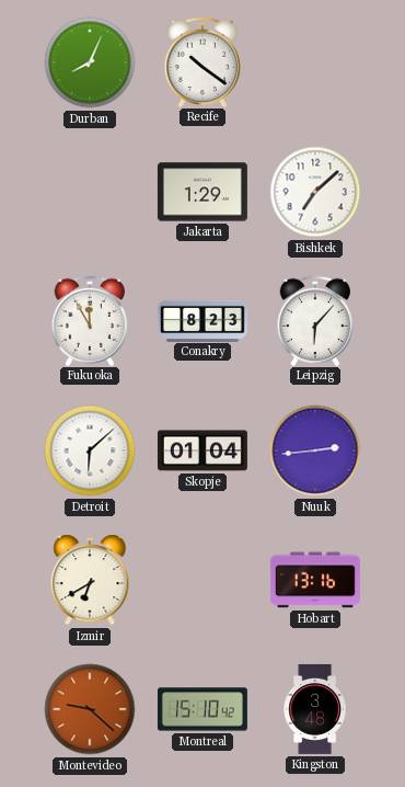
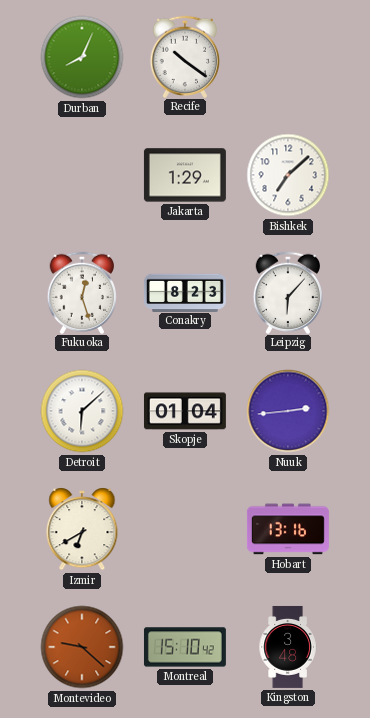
Fukuoka: 11:55 -> 12:27 (81, 292)
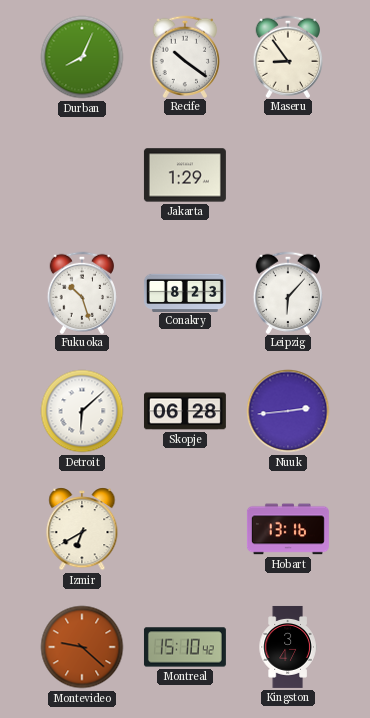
Maseru: none -> 8:54 (287, 56)
Bishkek: 7:08 -> none (288, 175)
Fukuoka: 12:27 -> 10:27 (81, 292)
Skopje: 01:04 -> 06:28 (185, 411)
Kingston: 3:48 -> 3:47 (288, 647)
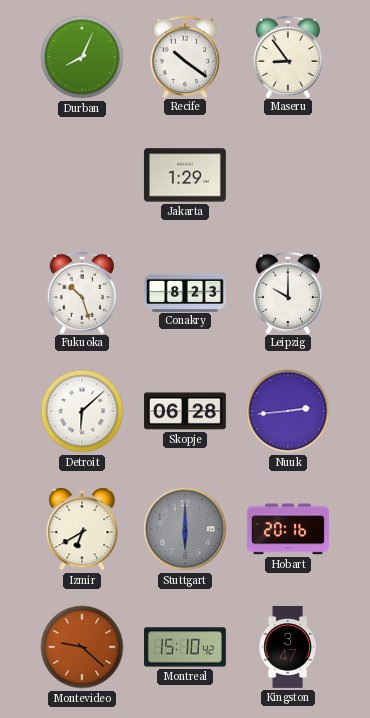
Leipzig: 6:07 -> 10:00 (287, 292)
Stuttgart: none -> 6:00 (185, 529)
Hobart: 13:16 -> 20:16 (288, 529)
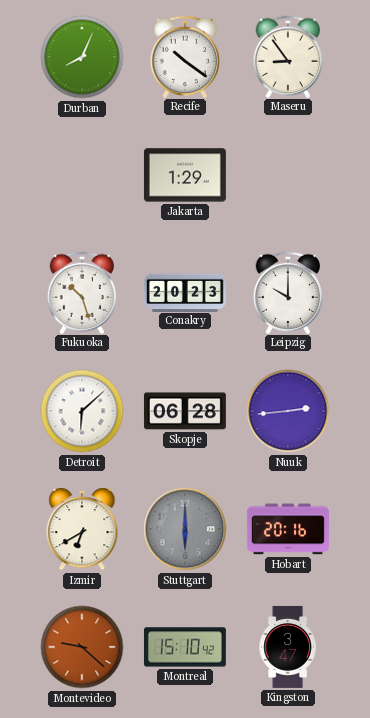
Conakry: 8:23 -> 20:23 (185, 292)
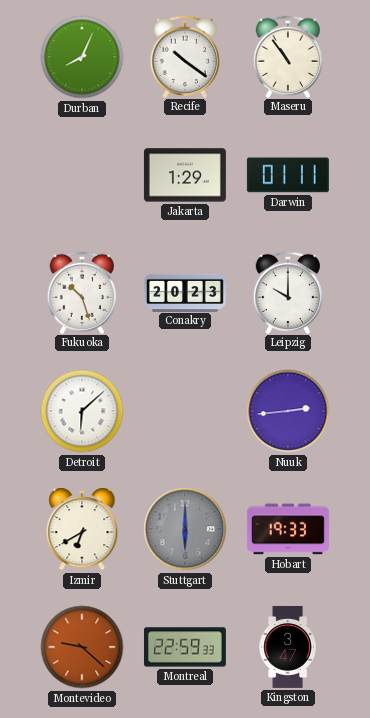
Maseru: 8:54 -> 10:54 (287, 56)
Darwin: none -> 01:11 (288, 175)
Skopje: 06:28 -> none (185, 411)
Hobart: 20:16 -> 19:33 (288, 529)
Montreal: 15:10 -> 22:59 (185, 647)
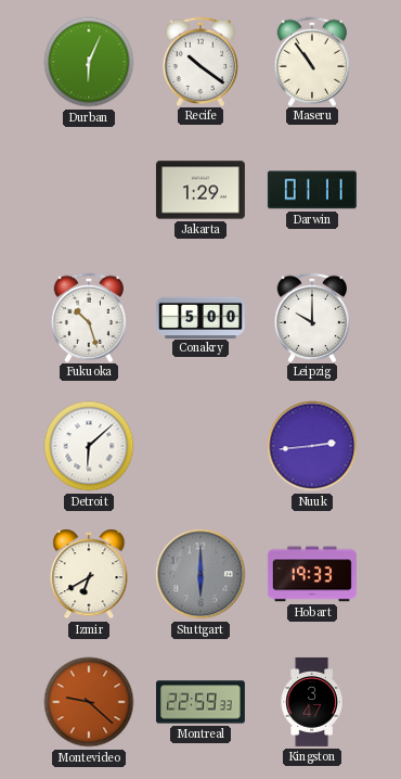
Durban: 8:04 -> 6:04 (89, 62)
Conakry: 20:23 -> 5:00 (200, 317)
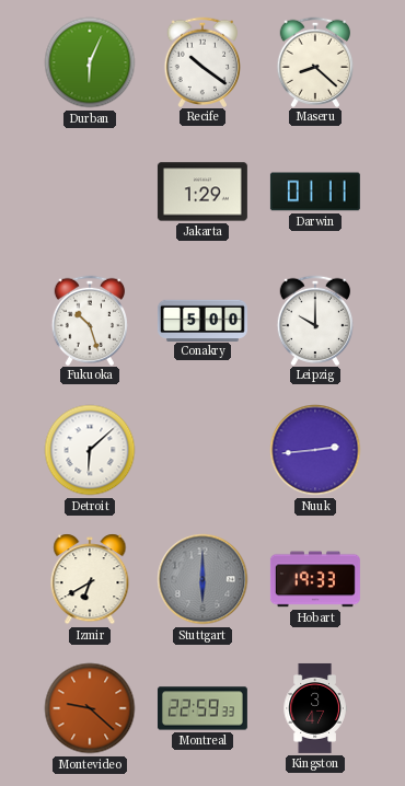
Maseru: 10:54 -> 8:22 (314, 61)
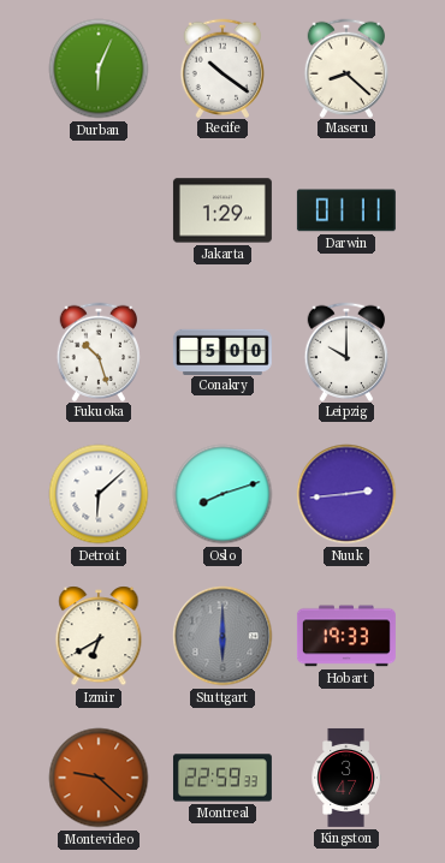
Oslo: none -> 8:12 (222, 494)
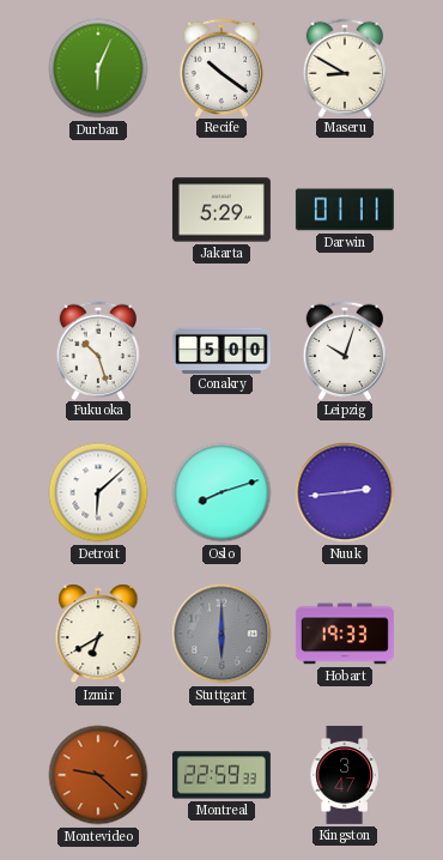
Maseru: 8:22 -> 8:50 (344, 67)
Jakarta: 1:29 -> 5:29 (221, 210)
Leipzig: 10:00 -> 10:03 (344, 350)
